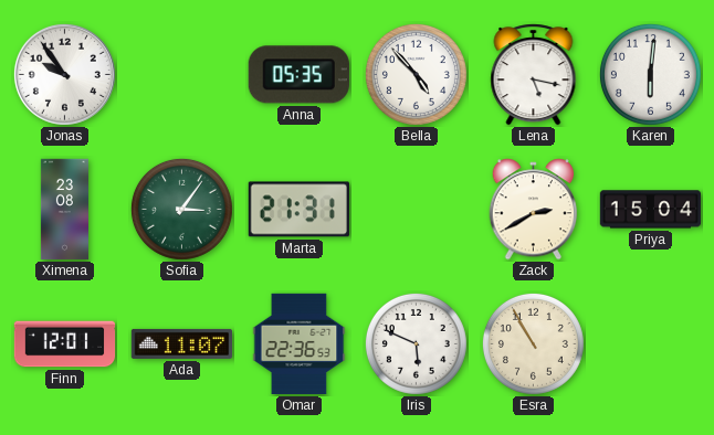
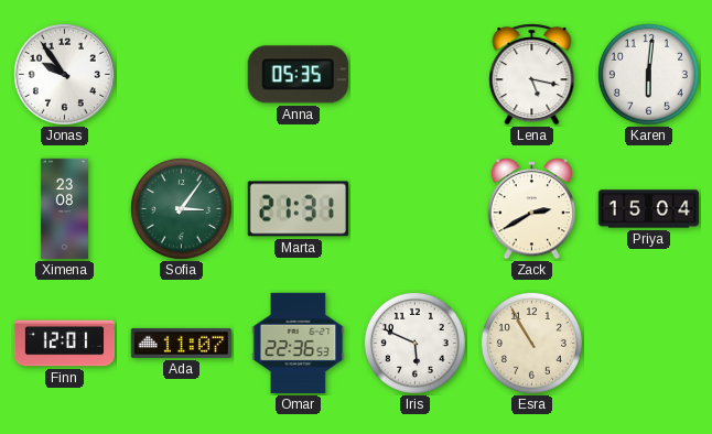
Bella: 4:53 -> none (416, 74)
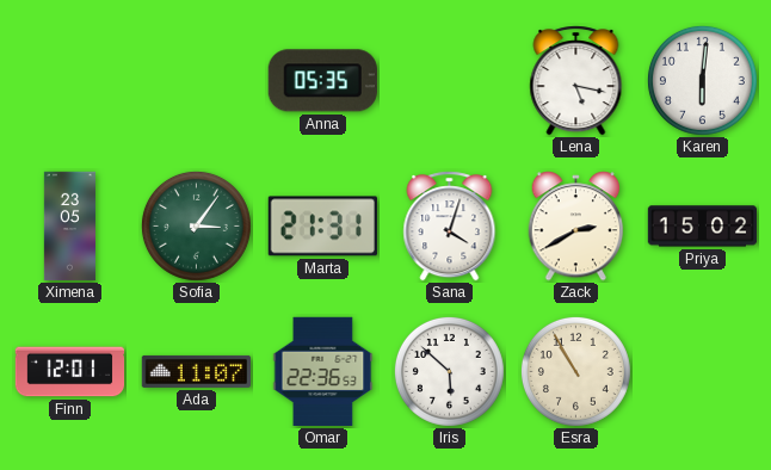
Jonas: 9:54 -> none (64, 74)
Ximena: 23:08 -> 23:05 (69, 227)
Sana: none -> 4:03 (450, 227)
Priya: 15:04 -> 15:02 (703, 227)
Iris: 5:49 -> 5:52 (449, 371)
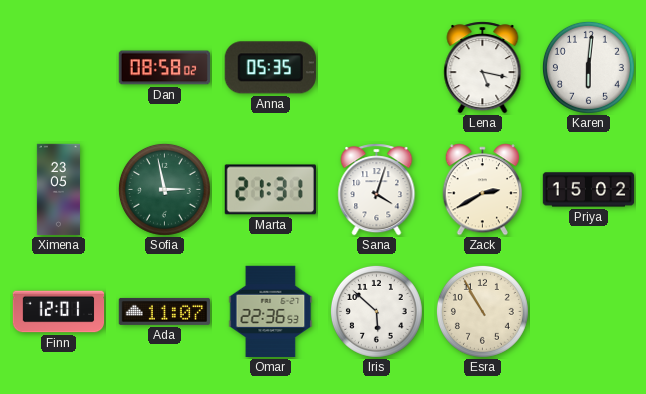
Dan: none -> 08:58 (165, 68)
Sofia: 3:06 -> 2:58 (164, 189)
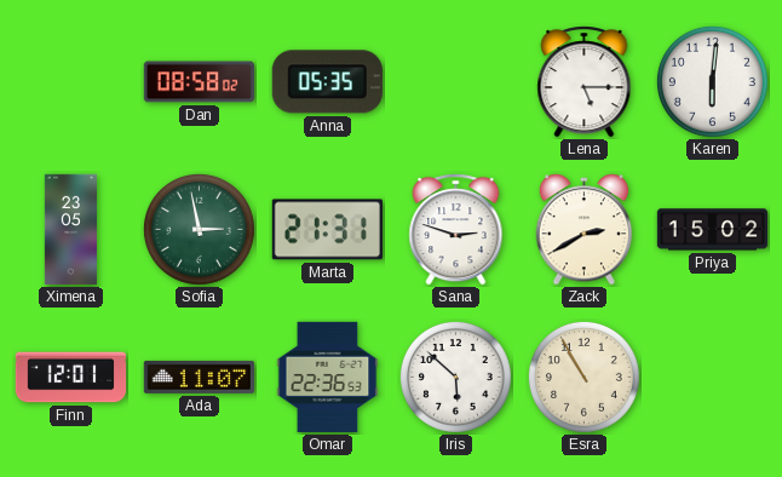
Lena: 5:17 -> 5:15 (585, 82)
Sana: 4:03 -> 2:48 (456, 230)
